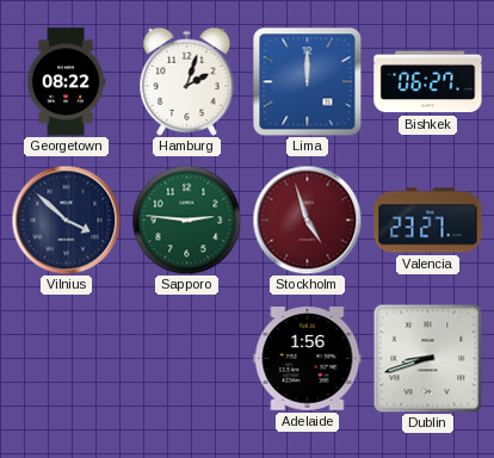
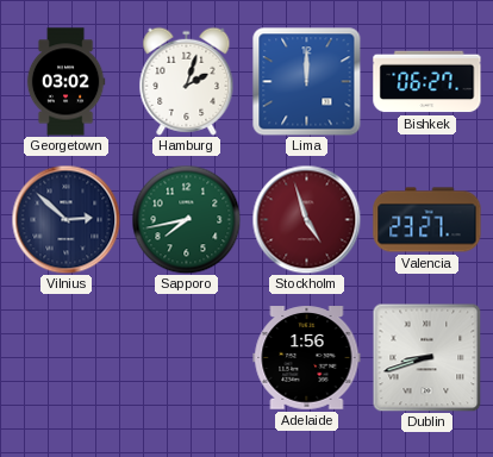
Georgetown: 08:22 -> 03:02 (65, 82)
Vilnius: 3:52 -> 2:52 (65, 219)
Sapporo: 2:46 -> 7:43 (186, 219)
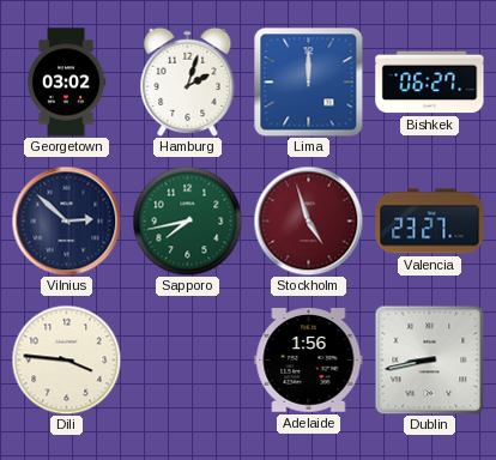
Dili: none -> 3:46 (66, 359)
Dublin: 8:42 -> 8:43 (429, 359)
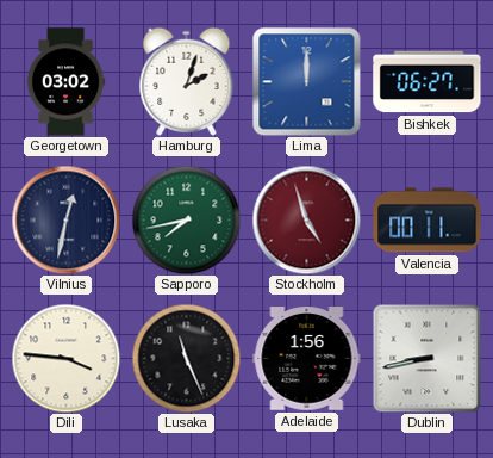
Vilnius: 2:52 -> 12:32 (65, 219)
Valencia: 23:27 -> 00:11 (428, 221)
Lusaka: none -> 11:26 (186, 358)
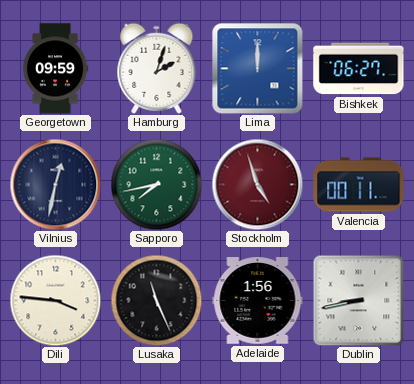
Georgetown: 03:02 -> 09:59 (55, 69)
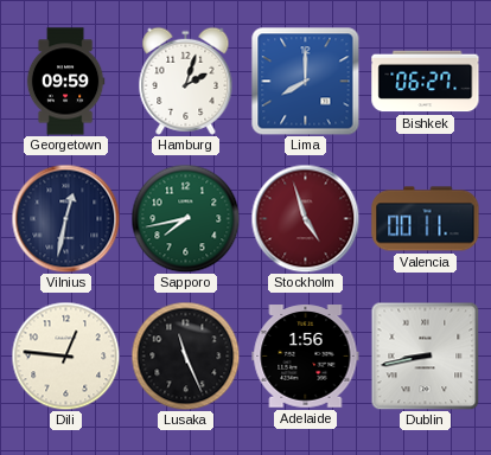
Lima: 12:00 -> 8:00 (305, 81)
Dili: 3:46 -> 12:46 (65, 355)
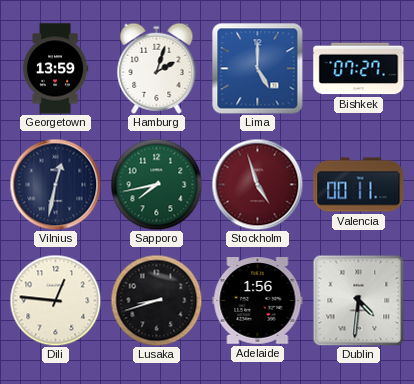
Georgetown: 09:59 -> 13:59 (55, 69)
Lima: 8:00 -> 5:00 (257, 68)
Bishkek: 06:27 -> 07:27 (359, 69)
Lusaka: 11:26 -> 8:42 (156, 300)
Dublin: 8:43 -> 4:31 (358, 300)
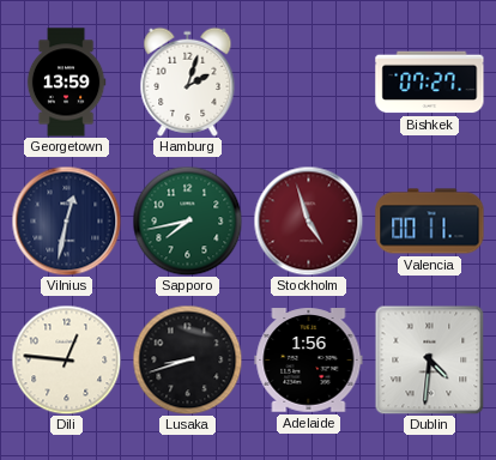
Lima: 5:00 -> none (257, 68)
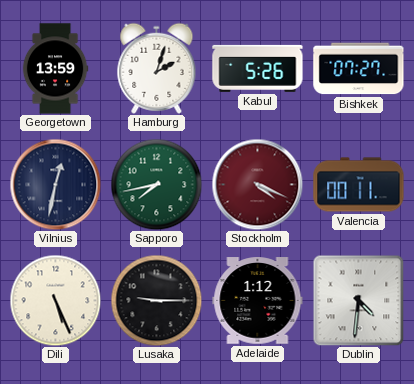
Kabul: none -> 5:26 (258, 68)
Stockholm: 4:57 -> 4:19 (257, 184)
Dili: 12:46 -> 5:26 (55, 300)
Lusaka: 8:42 -> 9:15 (156, 300)
Adelaide: 1:56 -> 1:12 (258, 301)
